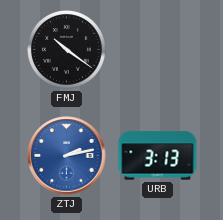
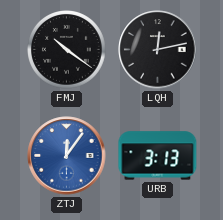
LQH: none -> 12:13 (158, 50)
ZTJ: 2:13 -> 12:06 (67, 156)
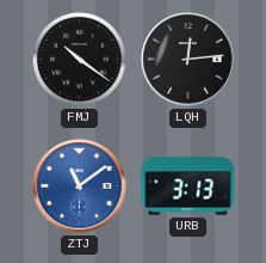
LQH: 12:13 -> 12:14 (188, 60)
ZTJ: 12:06 -> 11:09 (80, 186)
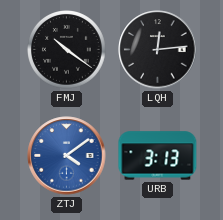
ZTJ: 11:09 -> 4:09 (67, 156)
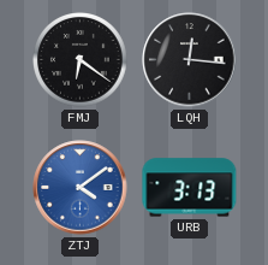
FMJ: 10:21 -> 6:21 (81, 60)
LQH: 12:14 -> 12:16 (190, 60)
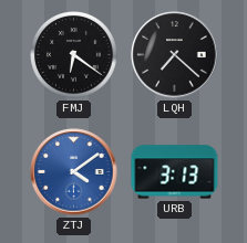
LQH: 12:16 -> 7:22 (175, 55)
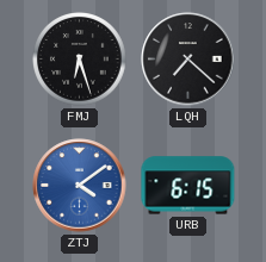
FMJ: 6:21 -> 6:27 (80, 60)
URB: 3:13 -> 6:15 (188, 186)
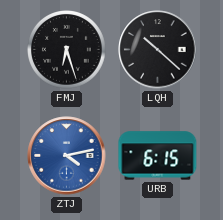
LQH: 7:22 -> 10:22 (158, 50)
ZTJ: 4:09 -> 4:13 (67, 156)
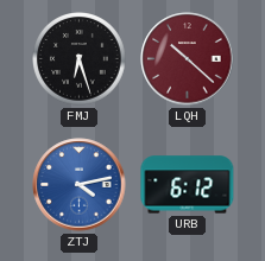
LQH dial: black -> burgundy (188, 59)
URB: 6:15 -> 6:12 (188, 185)
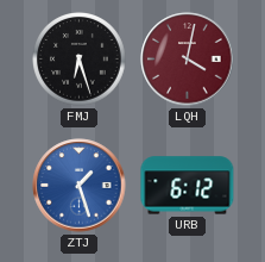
LQH: 10:22 -> 4:02 (188, 60)
ZTJ: 4:13 -> 1:27 (80, 186)
